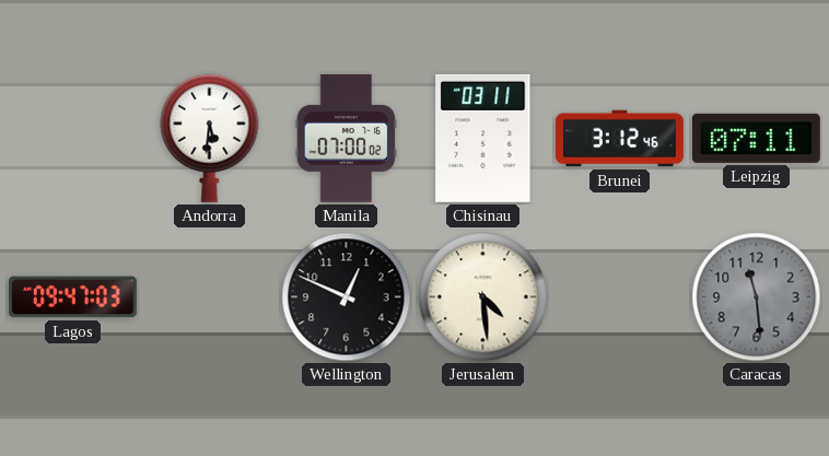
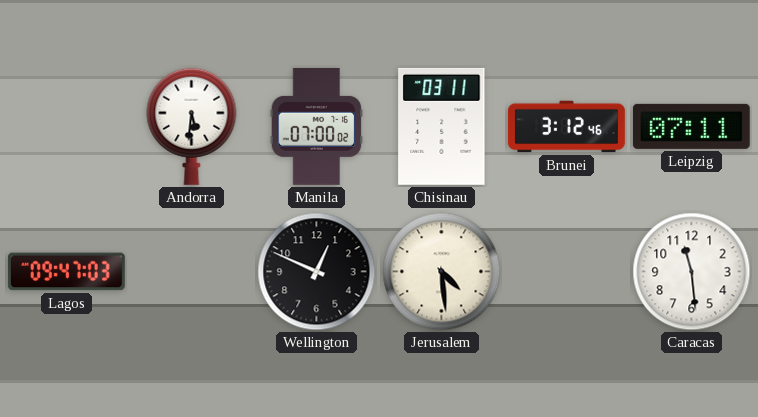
Caracas dial: grey -> white (692, 272)
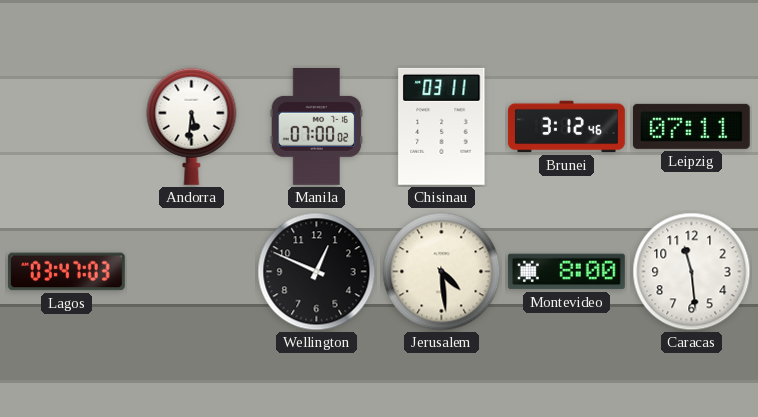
Lagos: 09:47 -> 03:47 (66, 272)
Montevideo: none -> 8:00 (566, 272)
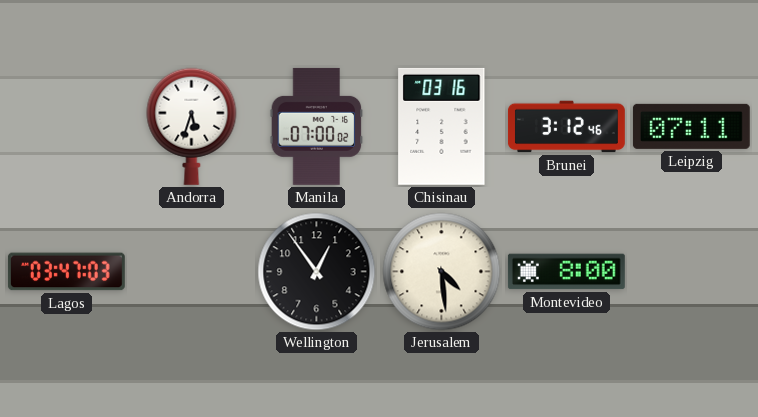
Andorra: 5:31 -> 5:33 (192, 126)
Chisinau: 03:11 -> 03:16 (442, 126)
Wellington: 12:49 -> 12:54 (317, 272)
Caracas: 11:29 -> none (692, 272)
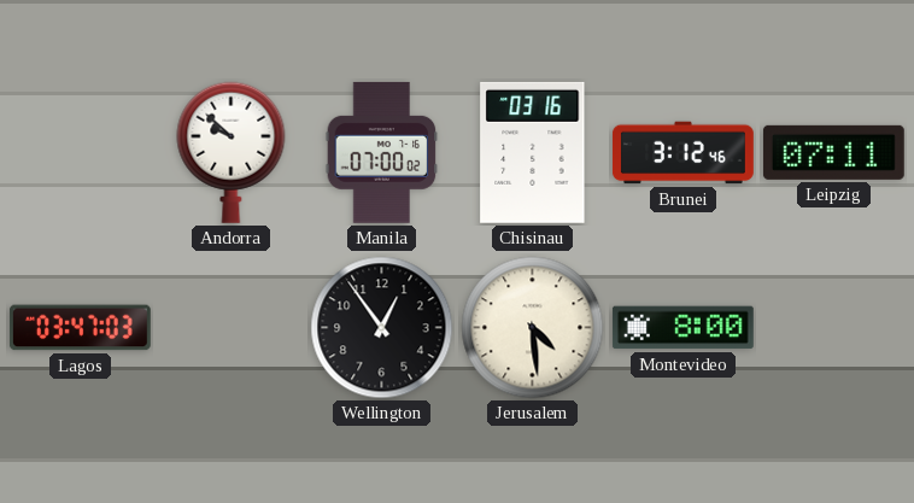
Andorra: 5:33 -> 9:52 (232, 152)
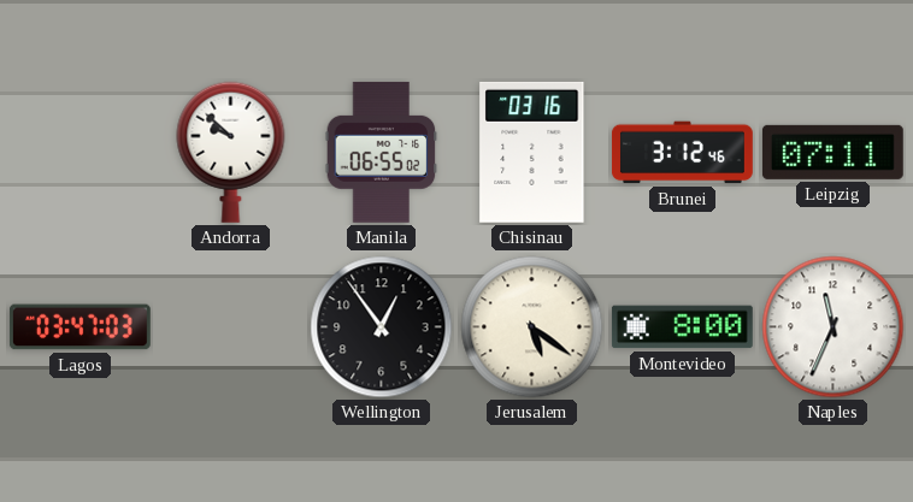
Manila: 07:00 -> 06:55 (382, 152)
Jerusalem: 4:29 -> 5:21 (532, 327)
Naples: none -> 11:34 (834, 327)
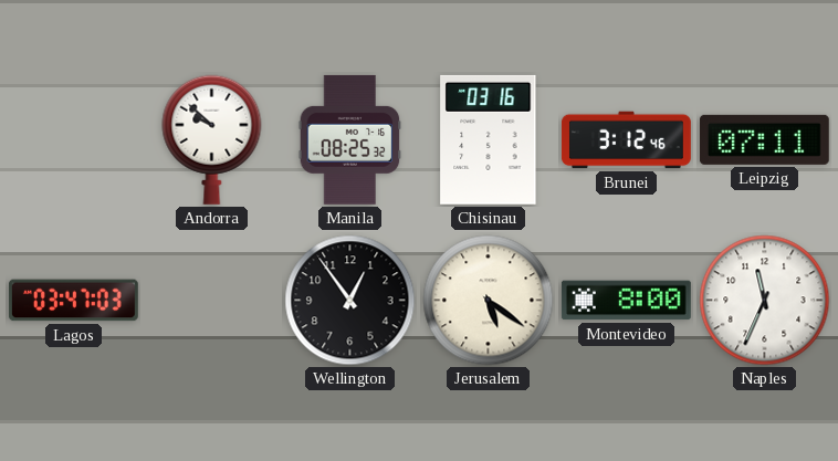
Manila: 06:55 -> 08:25 (350, 139)
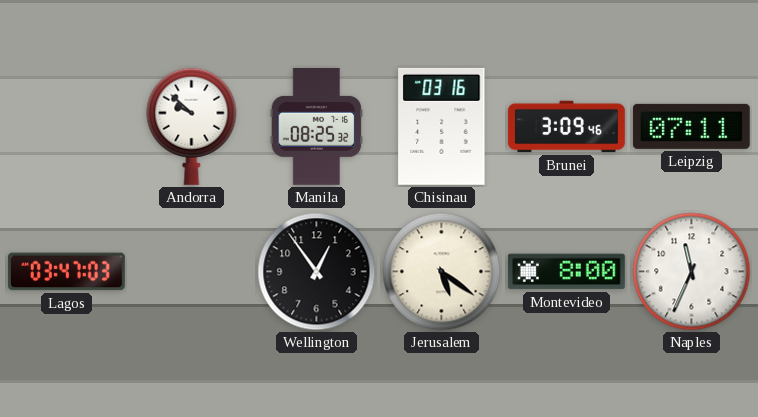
Brunei: 3:12 -> 3:09 (566, 127)
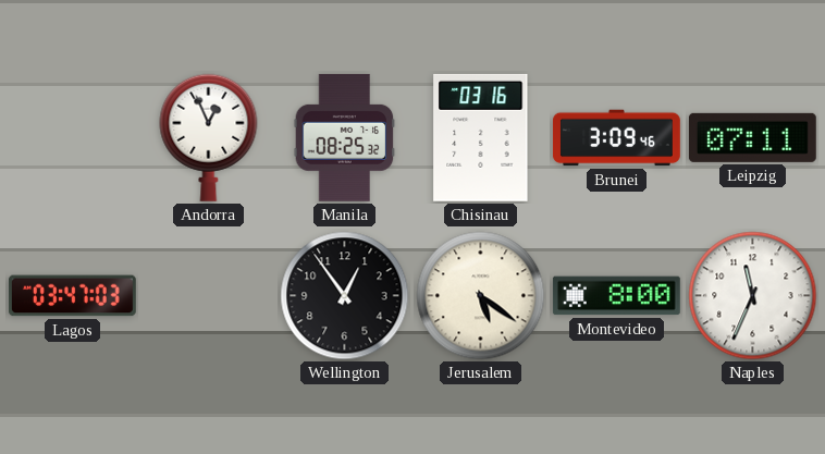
Andorra: 9:52 -> 12:56 (209, 137)
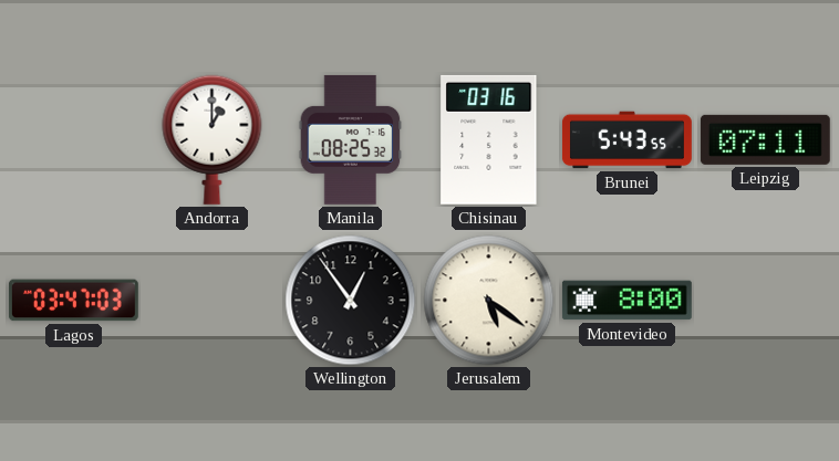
Andorra: 12:56 -> 1:00 (213, 139)
Brunei: 3:09 -> 5:43 (626, 140)
Naples: 11:34 -> none (753, 296)
